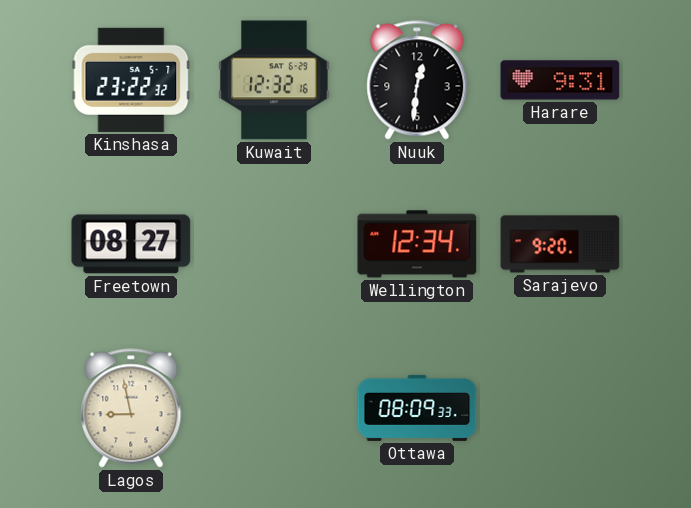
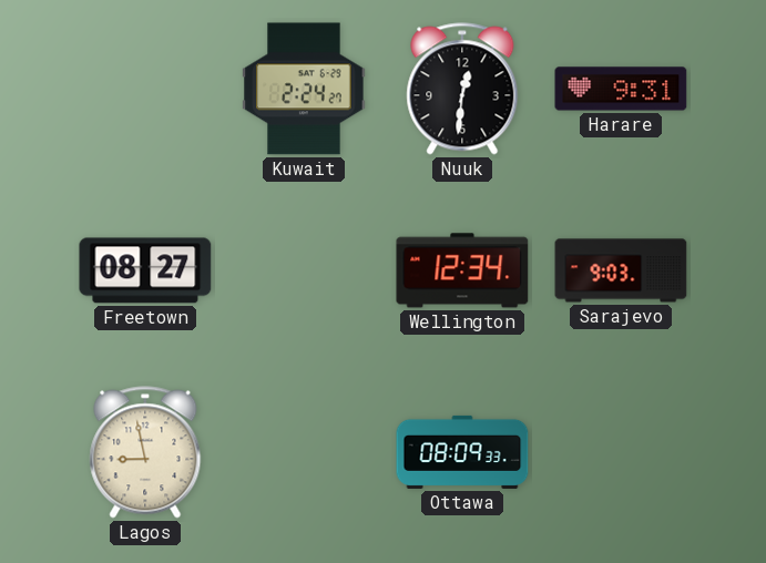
Kinshasa: 23:22 -> none (131, 80)
Kuwait: 12:32 -> 2:24 (304, 89)
Sarajevo: 9:20 -> 9:03 (621, 270)
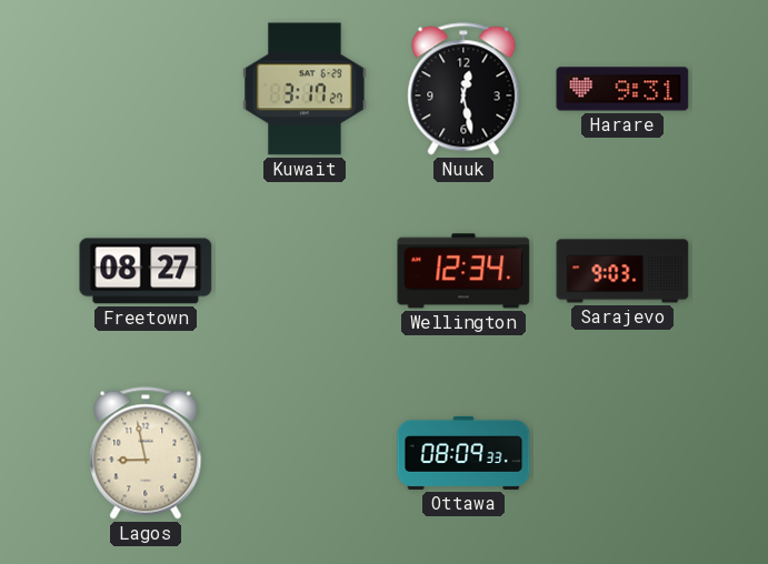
Kuwait: 2:24 -> 3:17 (305, 89)
Nuuk: 12:31 -> 12:28 (463, 89)
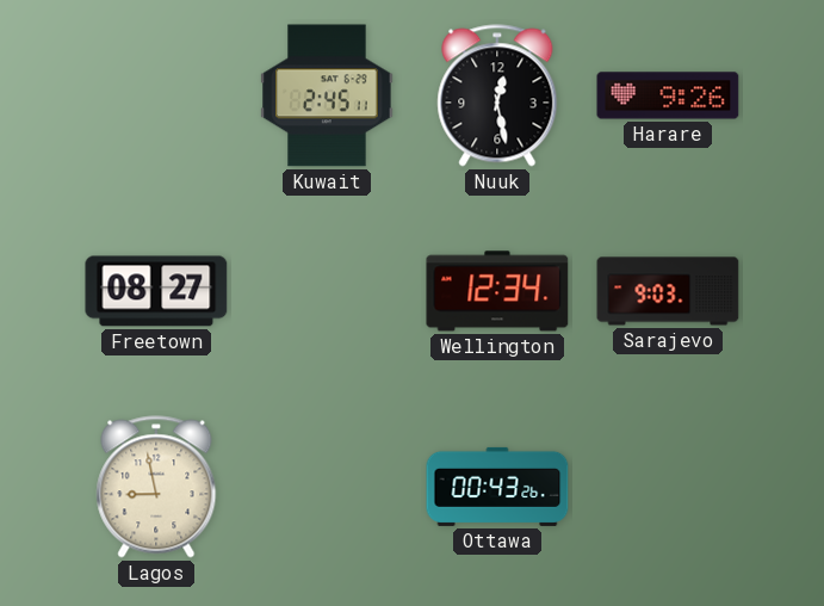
Kuwait: 3:17 -> 2:45 (327, 95)
Harare: 9:31 -> 9:26 (668, 95)
Ottawa: 08:09 -> 00:43 (497, 487)
